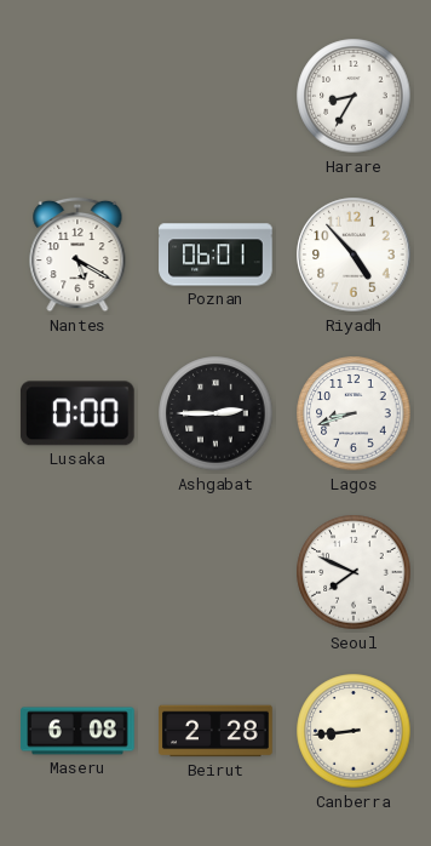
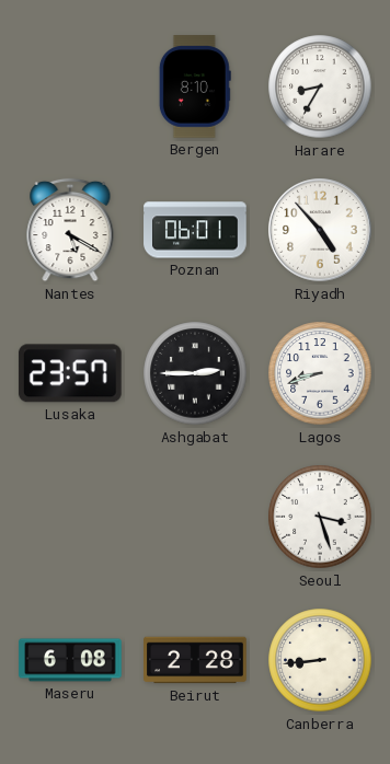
Bergen: none -> 8:10 (195, 86)
Lusaka: 0:00 -> 23:57 (70, 373)
Seoul: 7:49 -> 3:27 (320, 517)
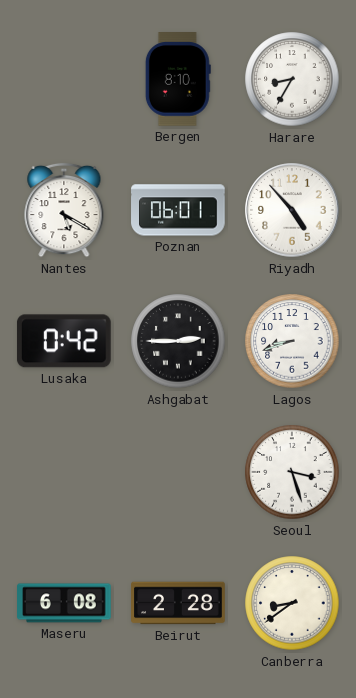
Lusaka: 23:57 -> 0:42 (64, 341)
Canberra: 8:44 -> 8:39 (292, 603)
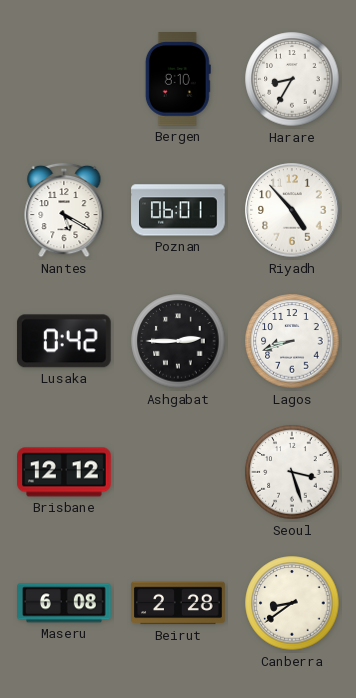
Brisbane: none -> 12:12 (64, 472)
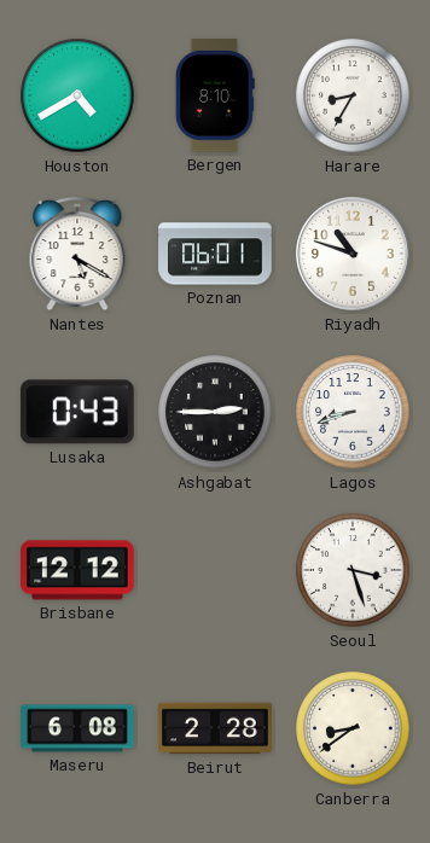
Houston: none -> 4:40 (77, 95)
Riyadh: 4:53 -> 10:48 (353, 254)
Lusaka: 0:42 -> 0:43 (77, 412)
